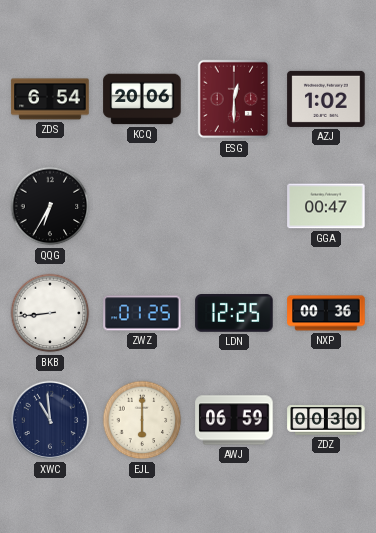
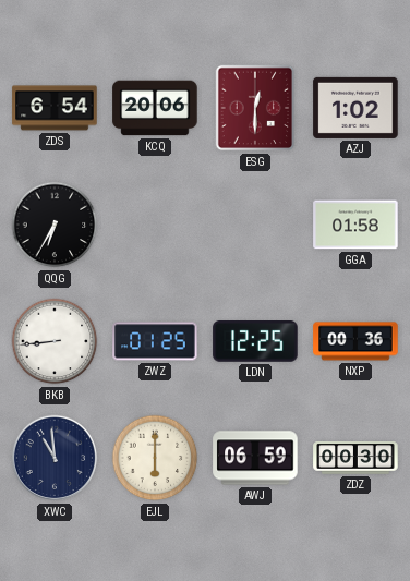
GGA: 00:47 -> 01:58 (355, 225)
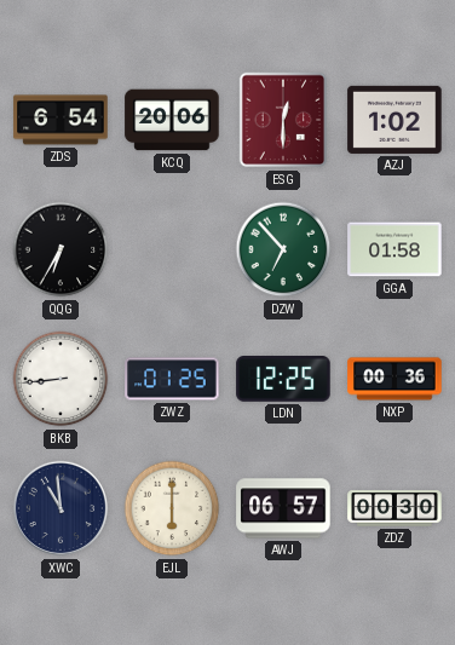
DZW: none -> 6:53 (283, 249)
AWJ: 06:59 -> 06:57 (283, 508)
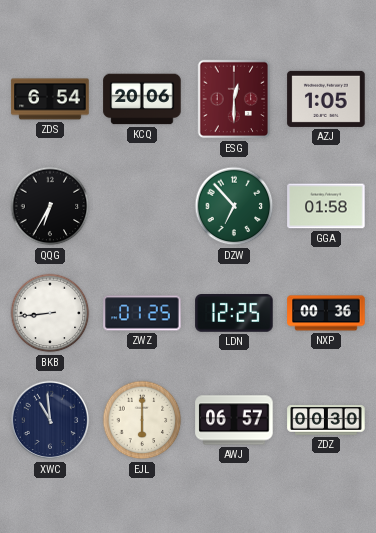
AZJ: 1:02 -> 1:05 (326, 99)
